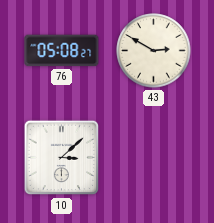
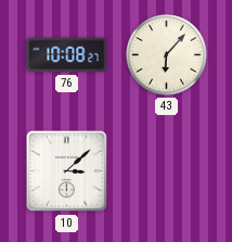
76: 05:08 -> 10:08 (67, 55)
43: 2:50 -> 6:07 (167, 55)
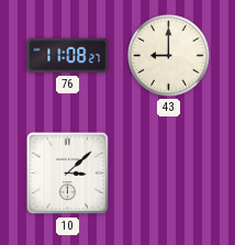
76: 10:08 -> 11:08 (68, 56)
43: 6:07 -> 9:00 (169, 56)
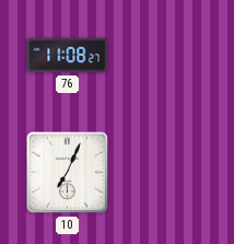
43: 9:00 -> none (169, 56)
10: 3:08 -> 7:04 (68, 173)
